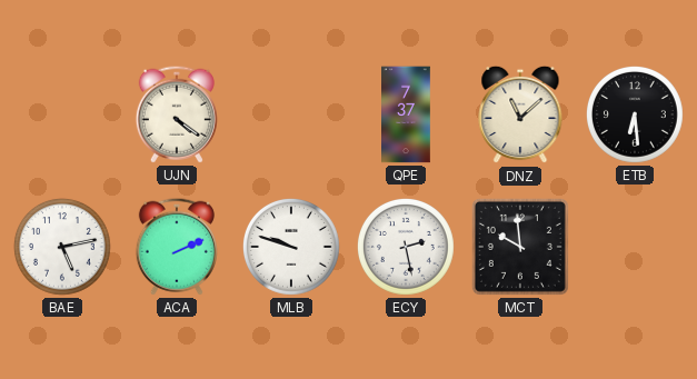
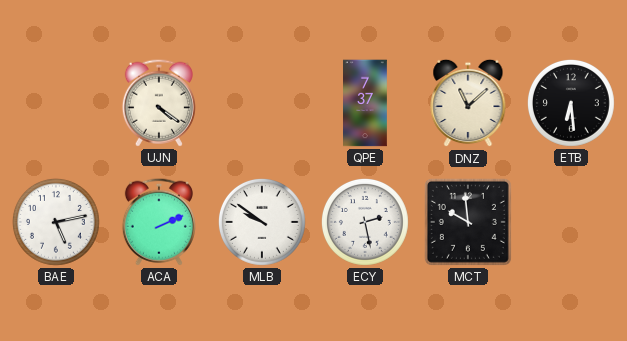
MLB: 9:48 -> 9:51 (262, 222)
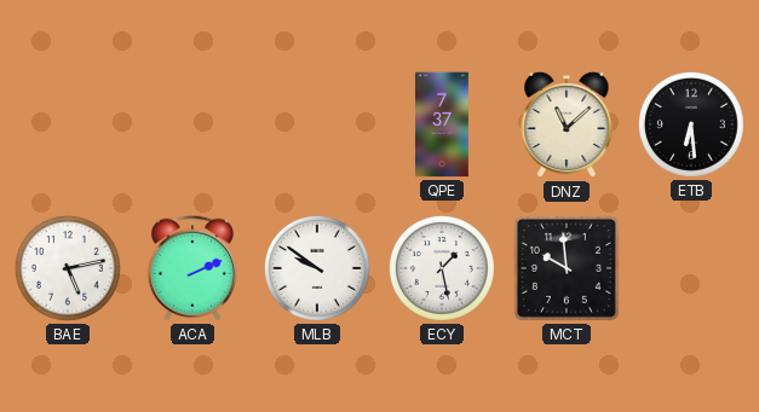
UJN: 4:21 -> none (159, 103)
ECY: 2:28 -> 1:28 (442, 268)
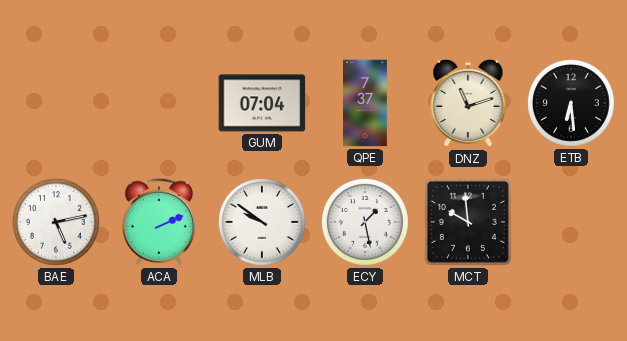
GUM: none -> 07:04 (262, 103)
DNZ: 11:08 -> 11:12 (468, 103)
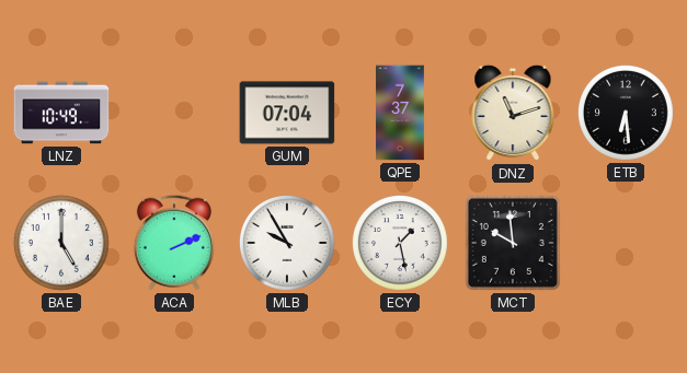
LNZ: none -> 10:49 (61, 113)
BAE: 5:13 -> 5:00 (61, 243)
MLB: 9:51 -> 9:55 (287, 243)
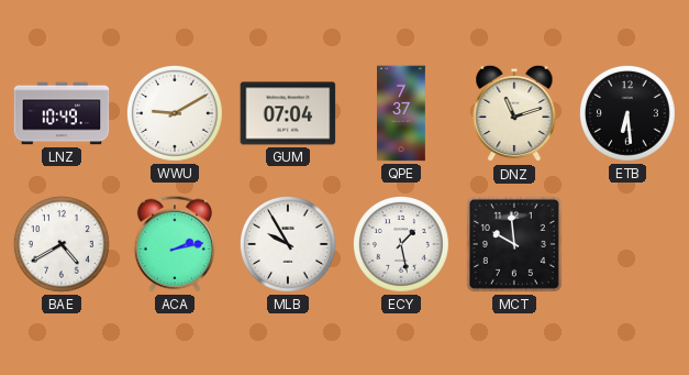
WWU: none -> 9:10 (175, 113)
BAE: 5:00 -> 4:40 (62, 244)
ACA: 2:11 -> 2:13 (175, 244)
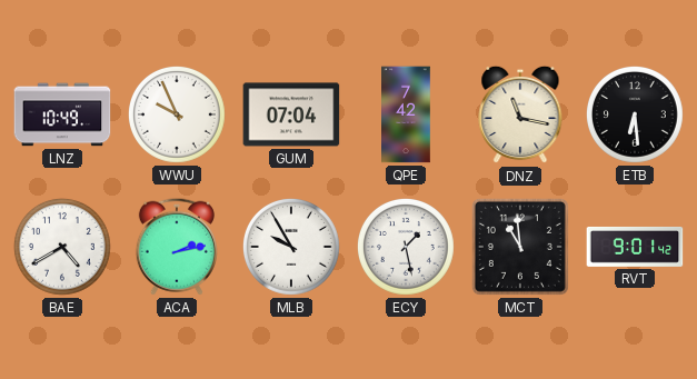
WWU: 9:10 -> 9:56 (177, 114)
QPE: 7:37 -> 7:42 (406, 114)
DNZ: 11:12 -> 11:17 (520, 114)
MCT: 9:59 -> 10:59 (520, 247)
RVT: none -> 9:01 (635, 247)
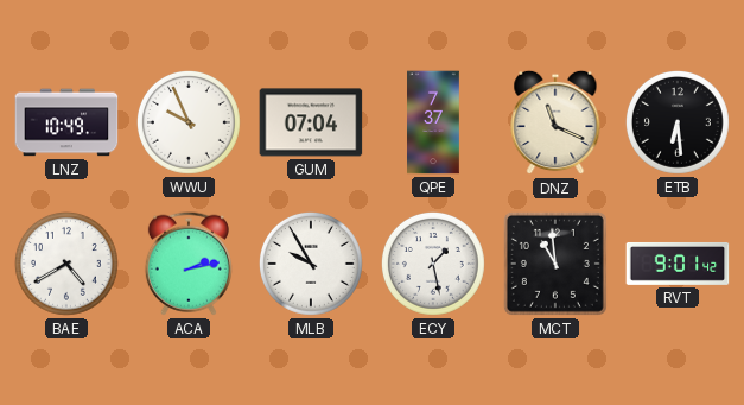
QPE: 7:42 -> 7:37 (433, 122)
DNZ: 11:17 -> 11:19 (555, 122)
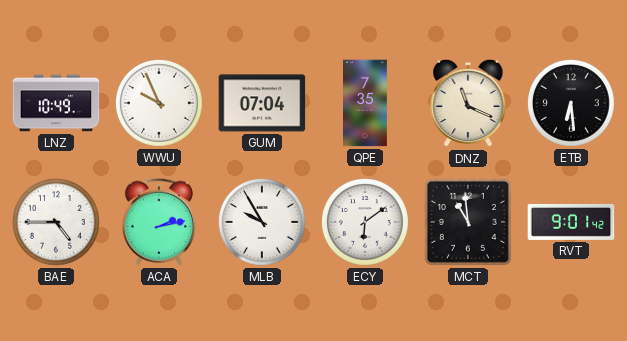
QPE: 7:37 -> 7:35 (365, 103)
BAE: 4:40 -> 4:45 (56, 222)
ECY: 1:28 -> 6:09 (365, 222)
